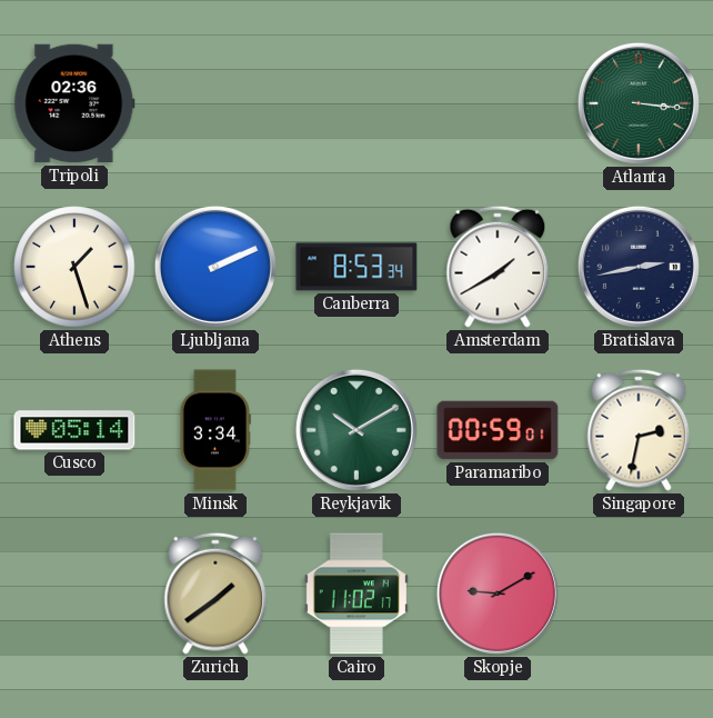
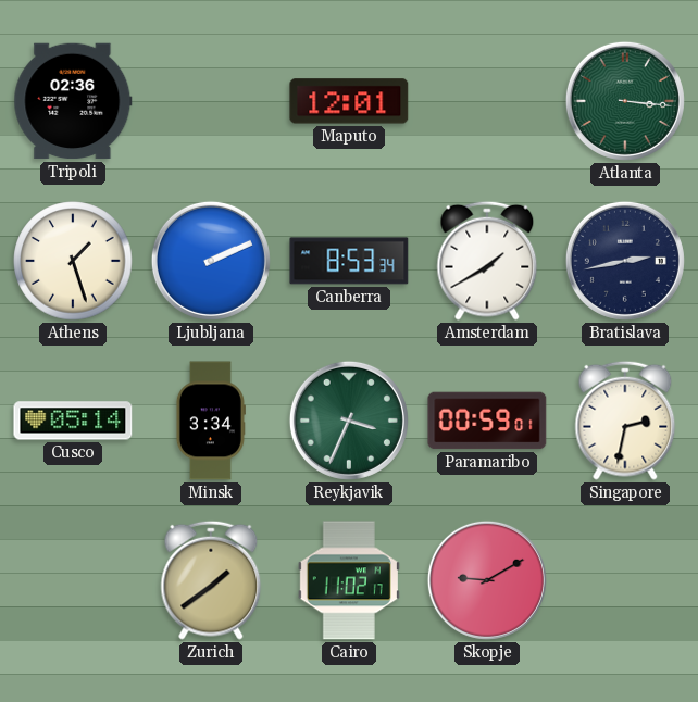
Maputo: none -> 12:01 (349, 101)
Reykjavik: 10:10 -> 3:34 (349, 421)
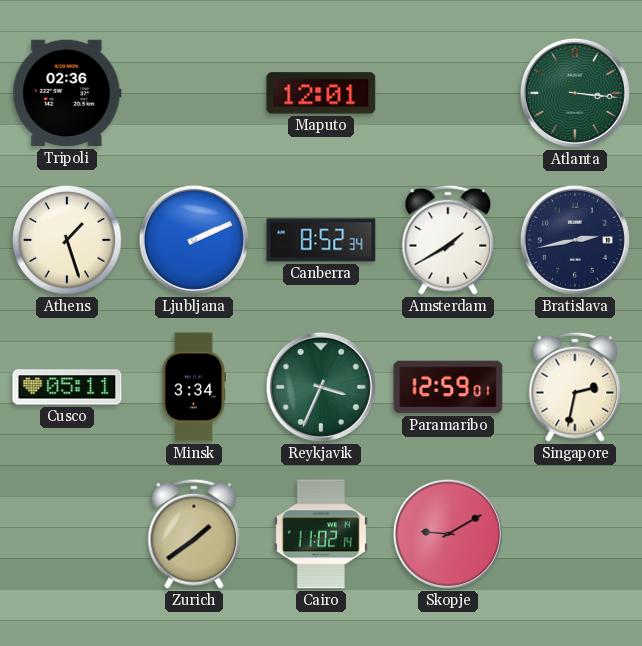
Canberra: 8:53 -> 8:52 (321, 240)
Cusco: 05:14 -> 05:11 (67, 387)
Paramaribo: 00:59 -> 12:59 (448, 387)
Cairo: 11:02:17 -> 11:02:14 (321, 534)
